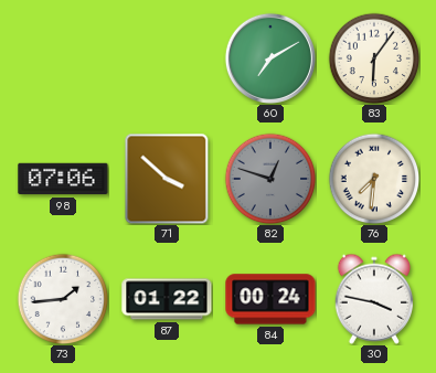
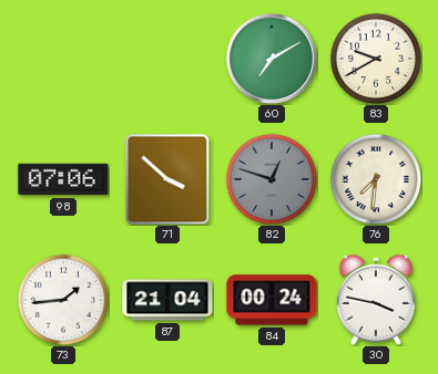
83: 6:06 -> 9:40 (376, 59)
87: 01:22 -> 21:04 (167, 300)
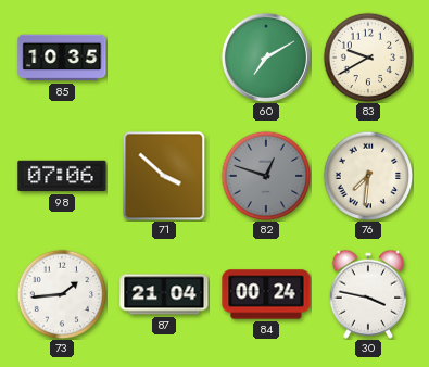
85: none -> 10:35 (62, 58)
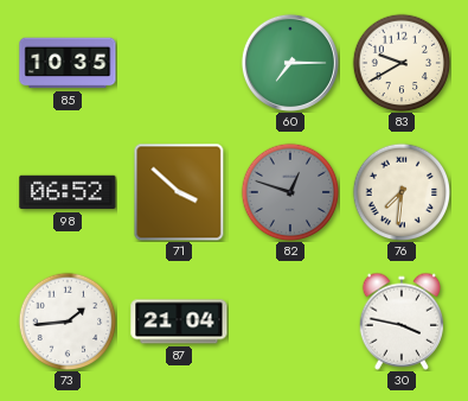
60: 7:10 -> 7:15 (290, 63)
98: 07:06 -> 06:52 (68, 192)
84: 00:24 -> none (266, 294)
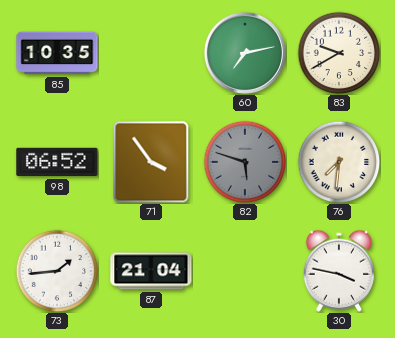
60: 7:15 -> 7:13 (245, 53)
71: 3:52 -> 3:54 (151, 162)
82: 12:48 -> 5:48 (245, 162)
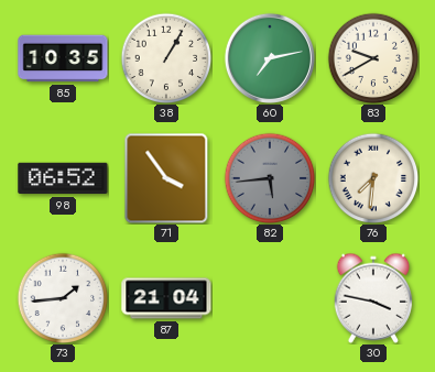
38: none -> 1:05 (166, 58)
82: 5:48 -> 5:44 (270, 178)
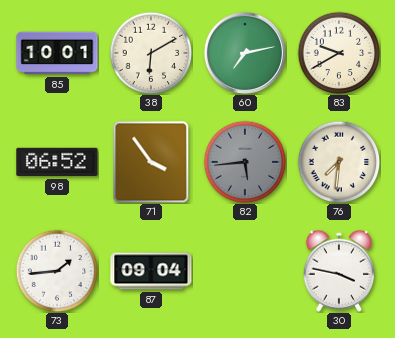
85: 10:35 -> 10:01 (57, 53)
38: 1:05 -> 6:10 (151, 53)
87: 21:04 -> 09:04 (151, 271)
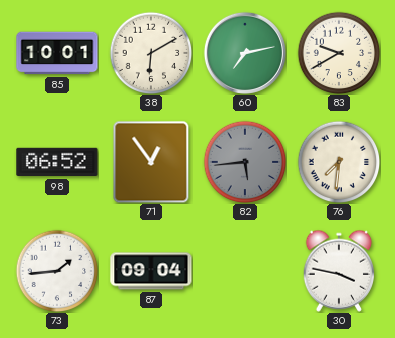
71: 3:54 -> 12:54 (151, 162)
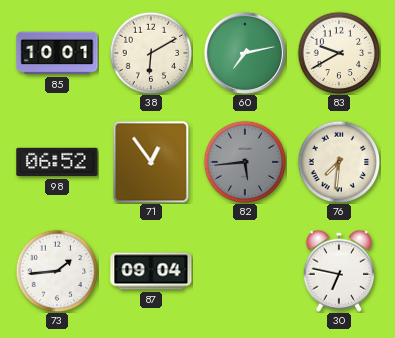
30: 3:47 -> 6:47 (339, 271)
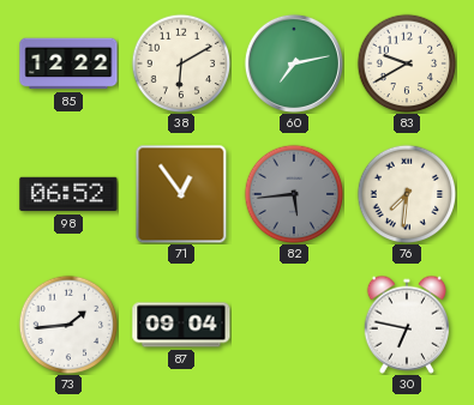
85: 10:01 -> 12:22 (68, 64)
